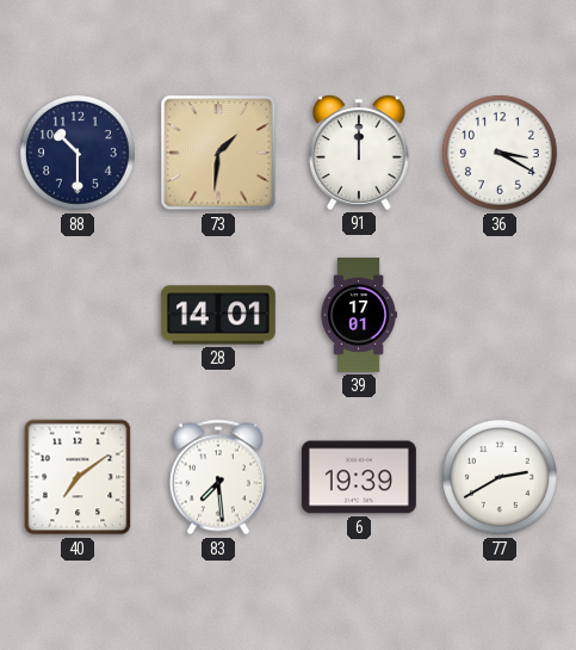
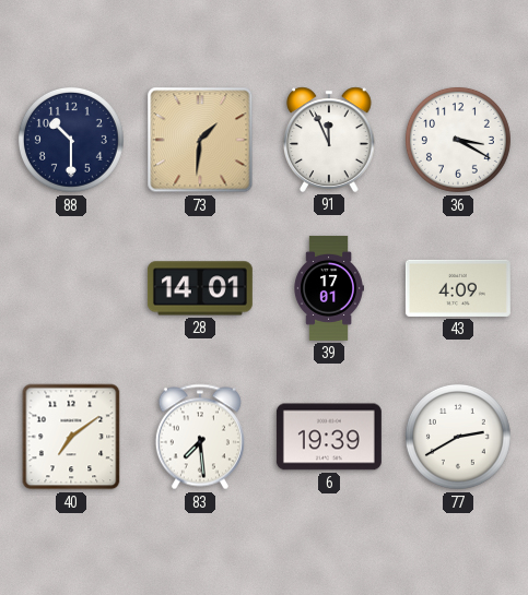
91: 12:00 -> 11:56 (330, 140)
43: none -> 4:09 (458, 288)
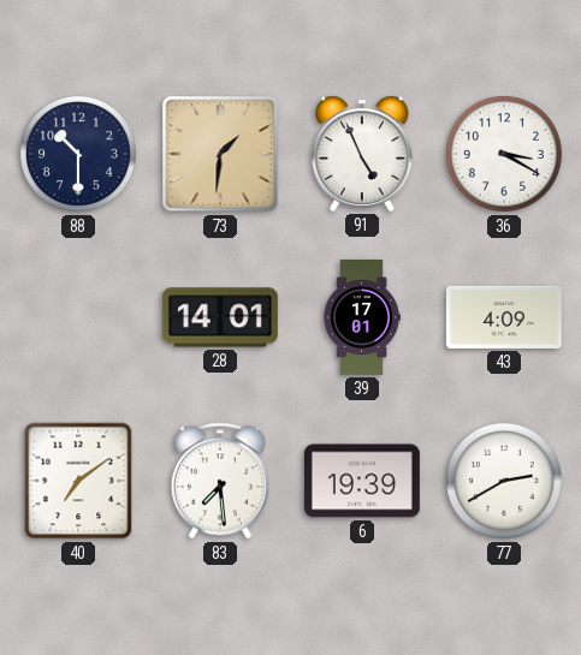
91: 11:56 -> 4:56 (363, 154)
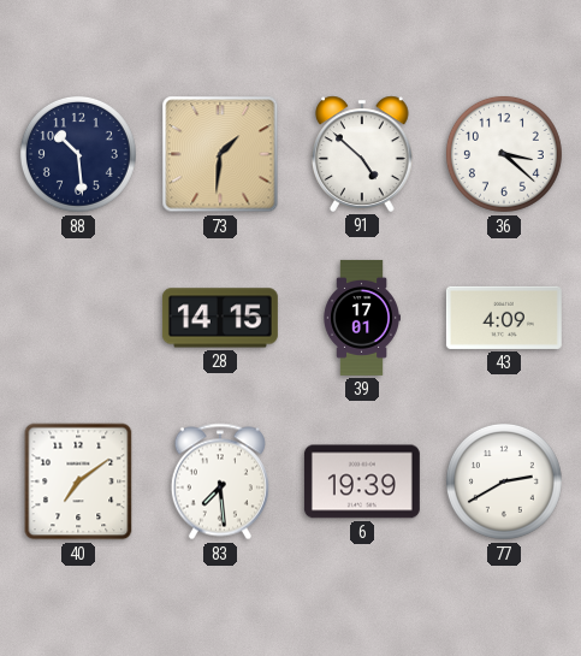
88: 10:30 -> 10:29 (78, 154)
91: 4:56 -> 4:52 (363, 154)
36: 3:20 -> 3:22 (504, 154)
28: 14:01 -> 14:15 (220, 318)
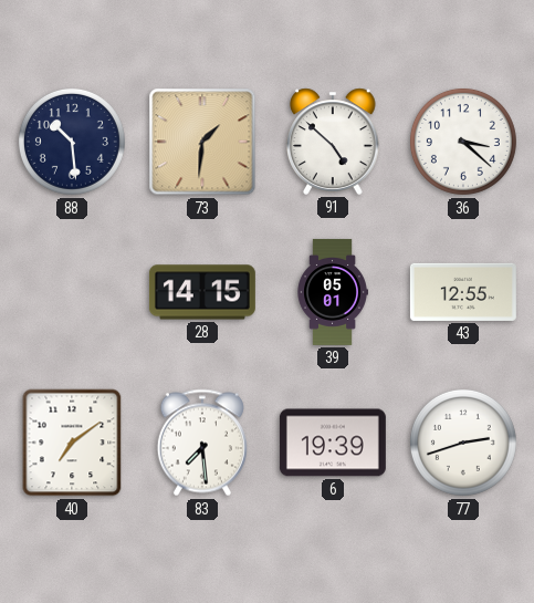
39: 17:01 -> 05:01 (333, 292)
43: 4:09 -> 12:55 (463, 292)
77: 2:40 -> 2:42 (463, 443)
